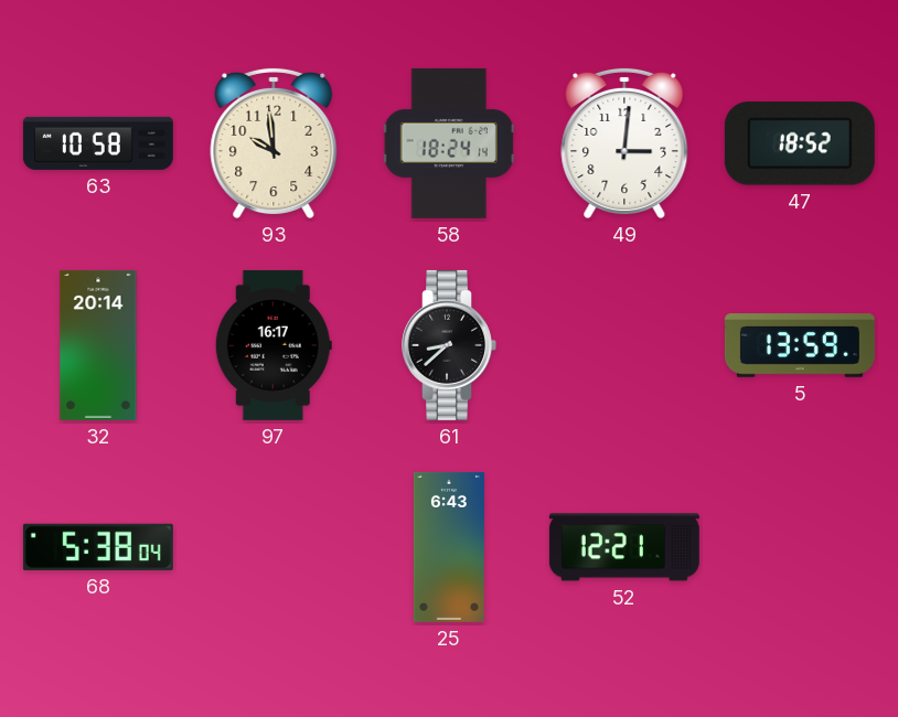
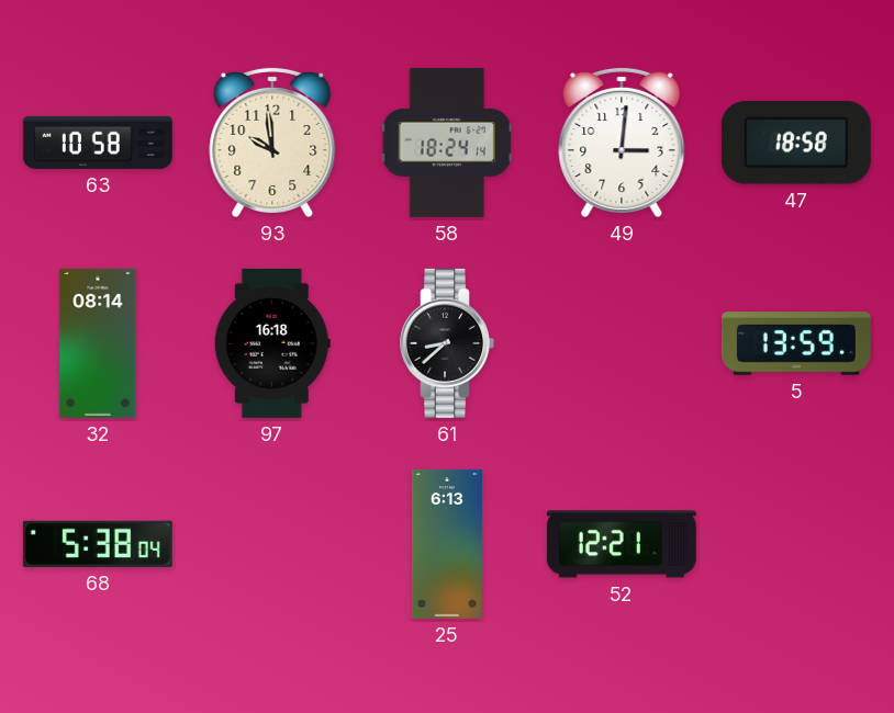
47: 18:52 -> 18:58 (796, 143)
32: 20:14 -> 08:14 (98, 343)
97: 16:17 -> 16:18 (272, 343)
25: 6:43 -> 6:13 (447, 544)
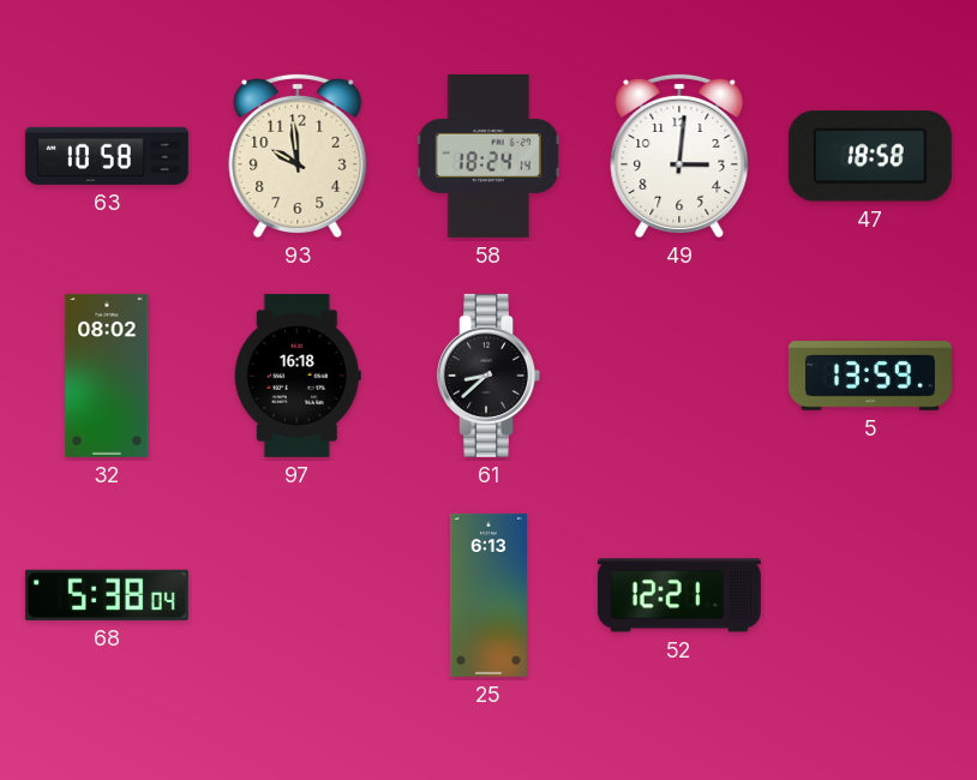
32: 08:14 -> 08:02 (107, 376)
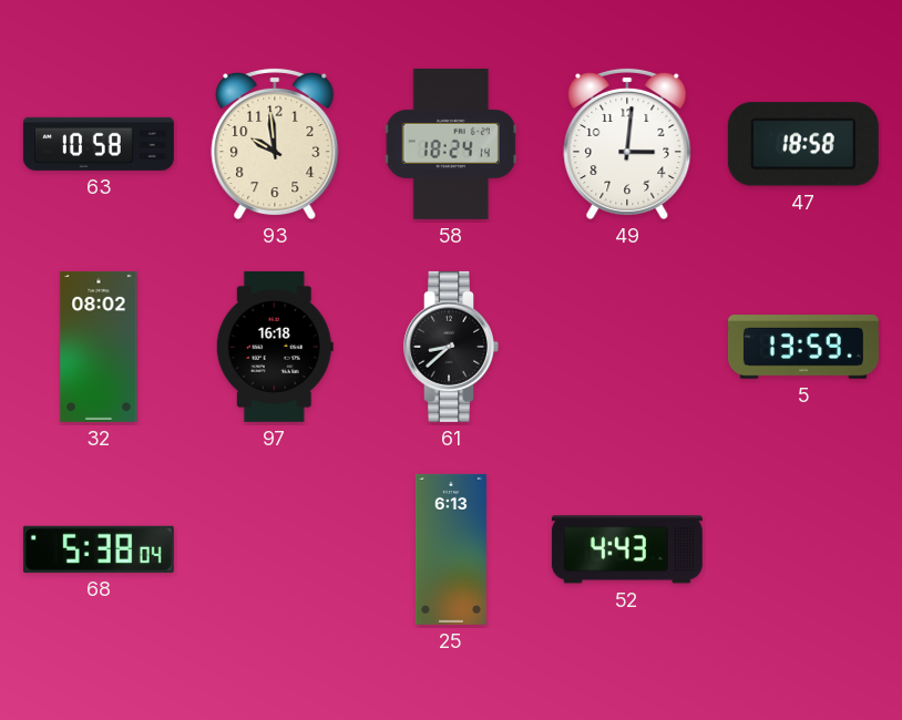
52: 12:21 -> 4:43 (627, 549)
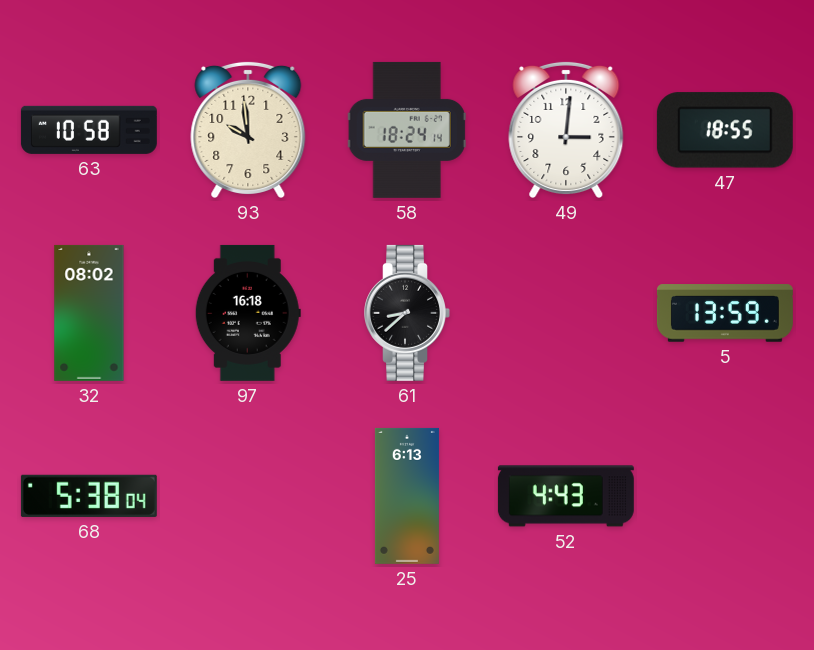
47: 18:58 -> 18:55 (725, 130)
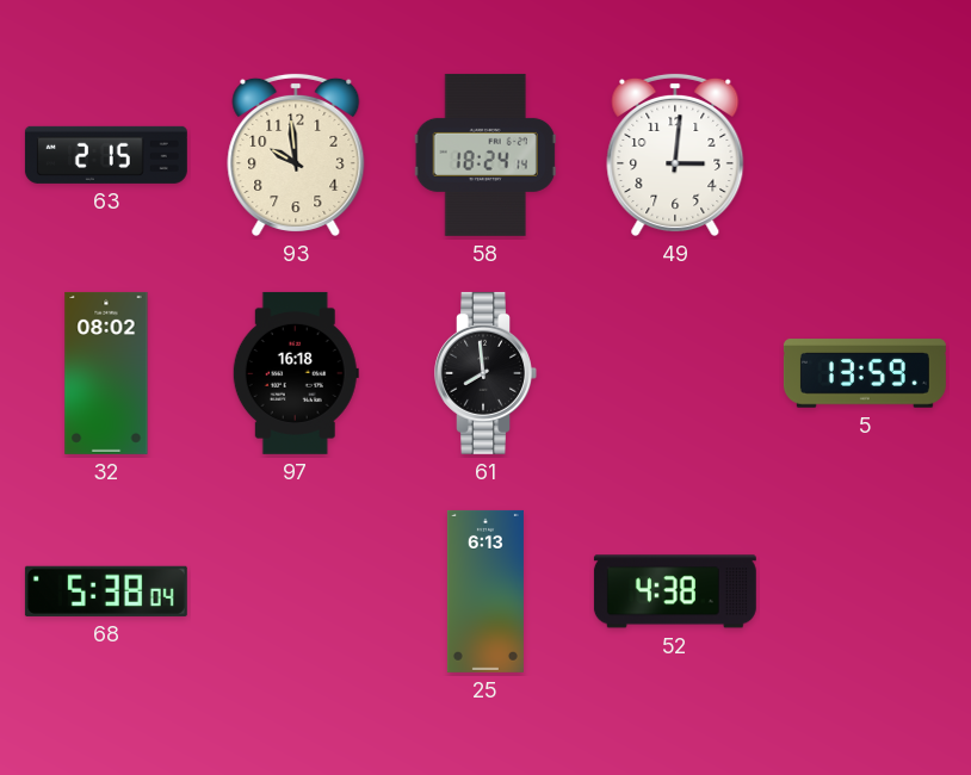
63: 10:58 -> 2:15 (106, 155)
47: 18:55 -> none (725, 130)
61: 8:38 -> 7:59 (485, 373)
52: 4:43 -> 4:38 (675, 591)
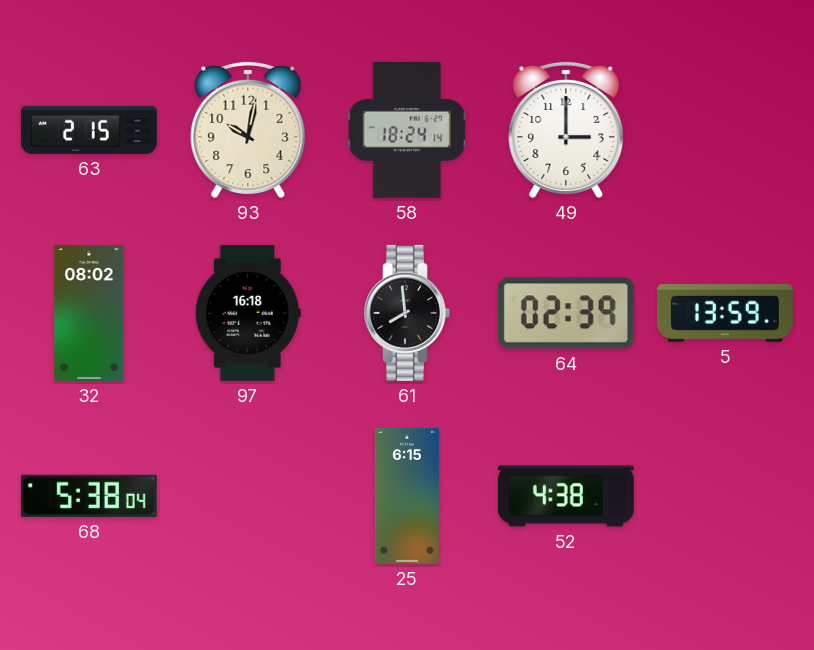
93: 9:59 -> 10:02 (248, 129)
49: 3:01 -> 3:00 (566, 129)
64: none -> 02:39 (566, 313)
25: 6:13 -> 6:15 (407, 496)
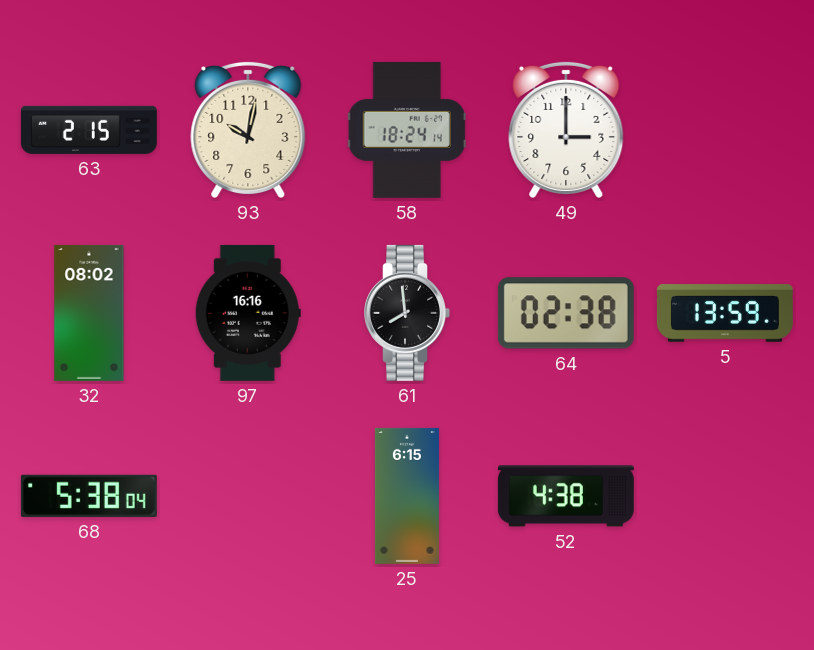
97: 16:18 -> 16:16 (248, 313)
64: 02:39 -> 02:38 (566, 313)
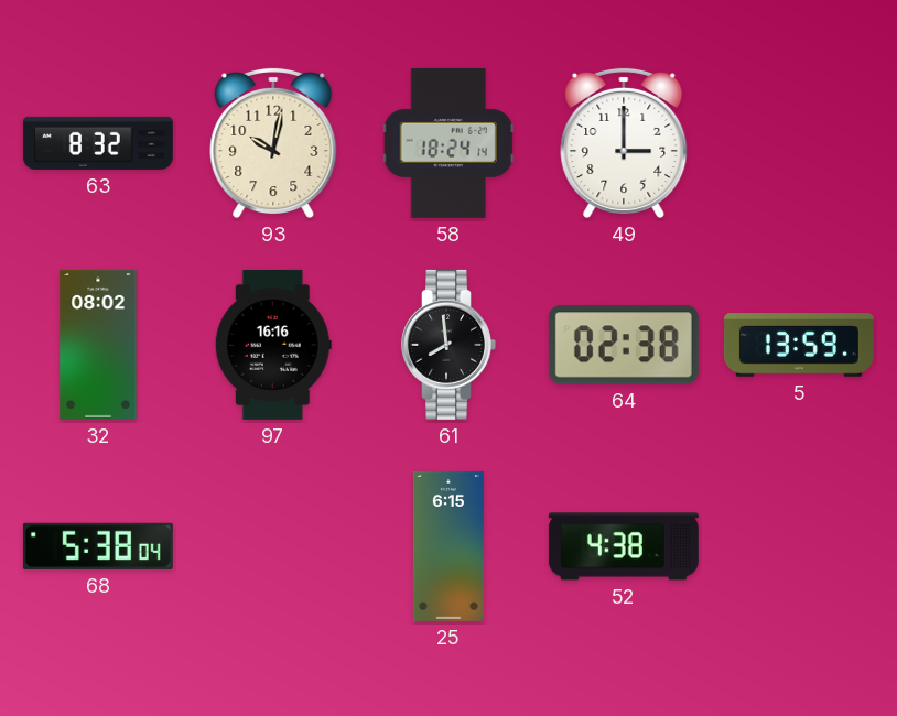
63: 2:15 -> 8:32 (98, 143)
